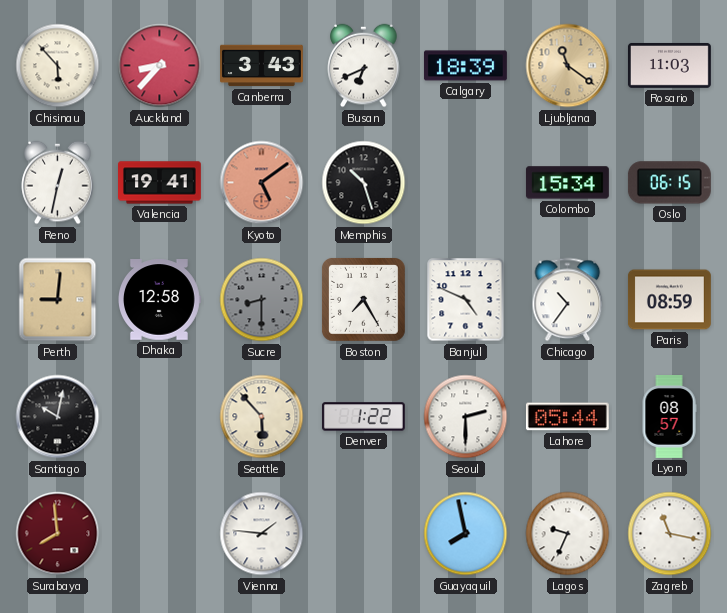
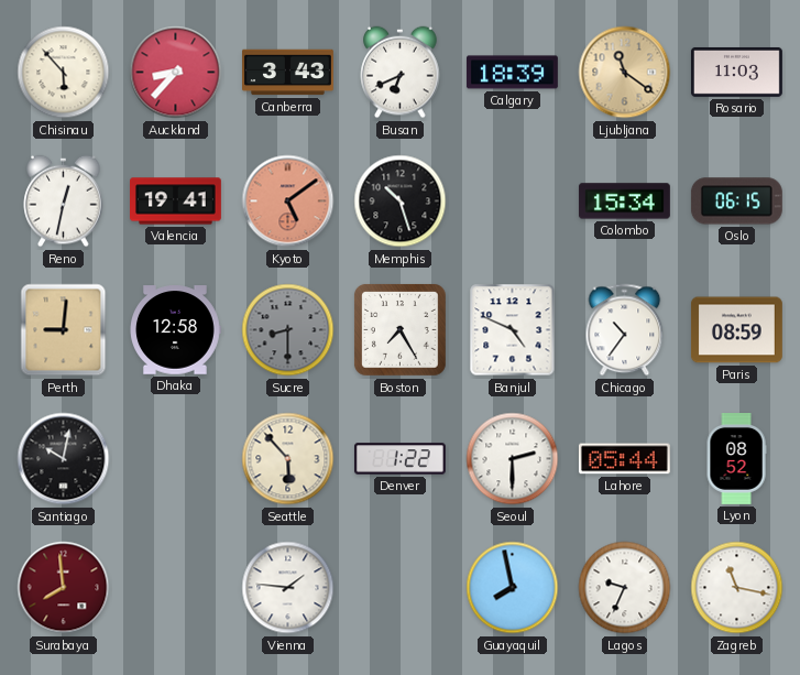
Lyon: 08:57 -> 08:52 (736, 459)
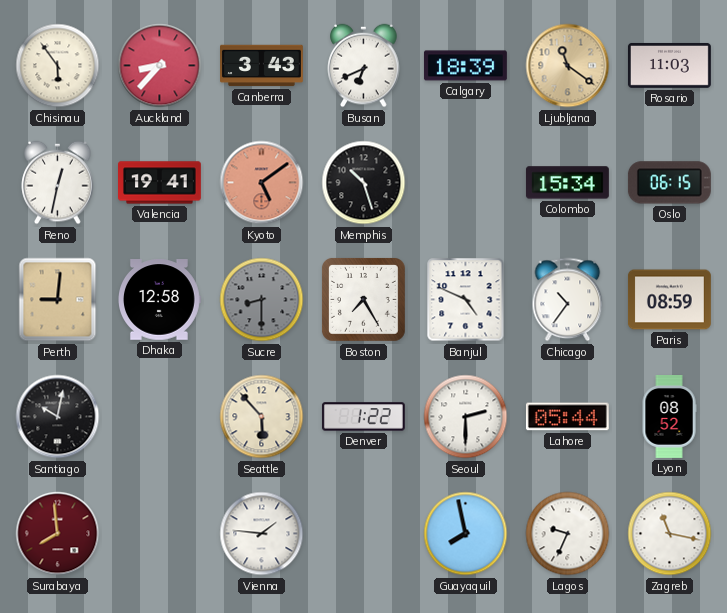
Chisinau: 5:53 -> 5:54 (58, 66)
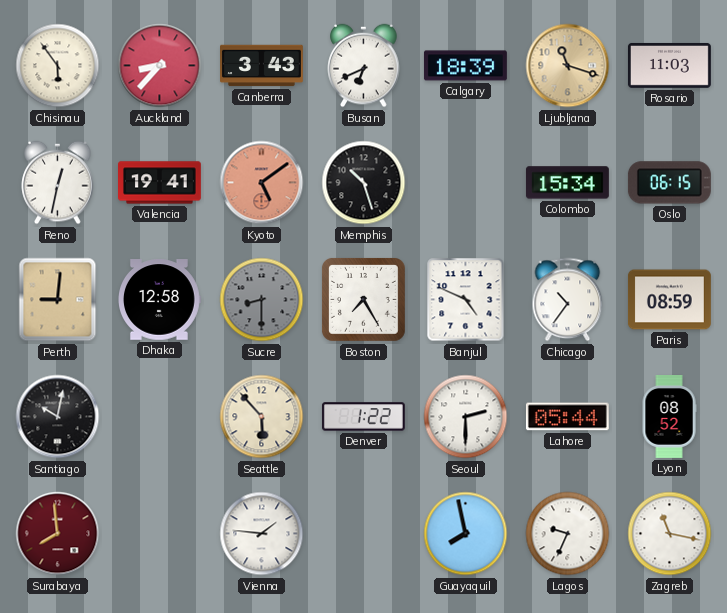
Ljubljana: 11:21 -> 11:18 (568, 66)
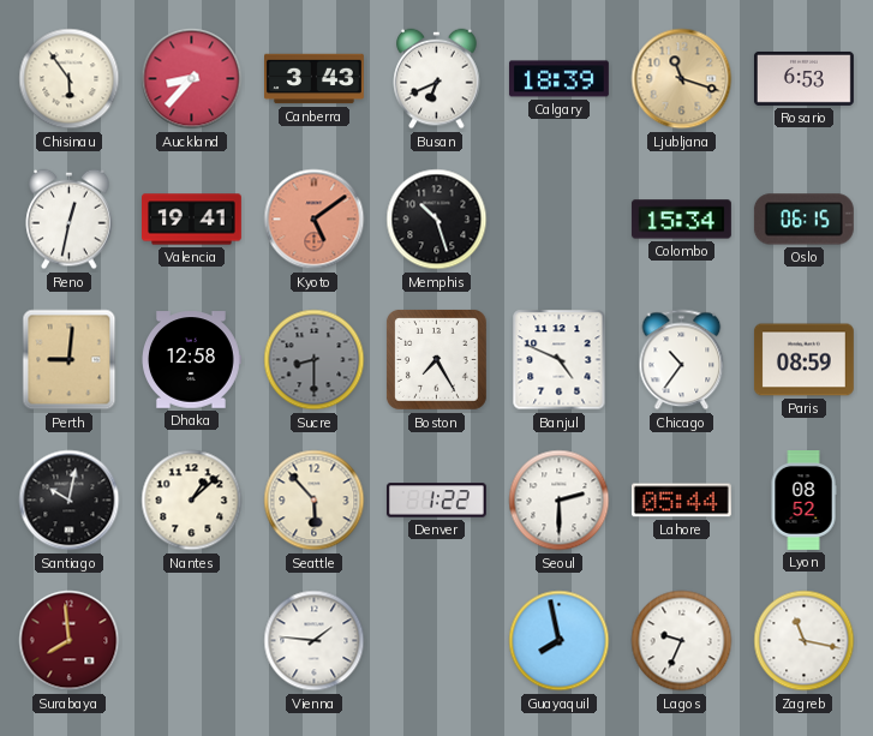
Rosario: 11:03 -> 6:53 (803, 78)
Nantes: none -> 1:08 (192, 501)
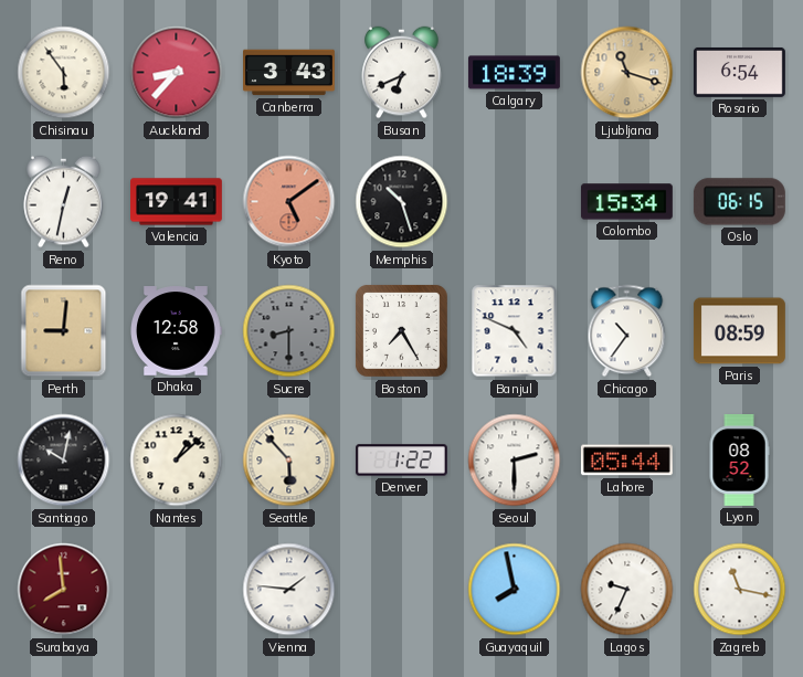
Rosario: 6:53 -> 6:54 (739, 72)
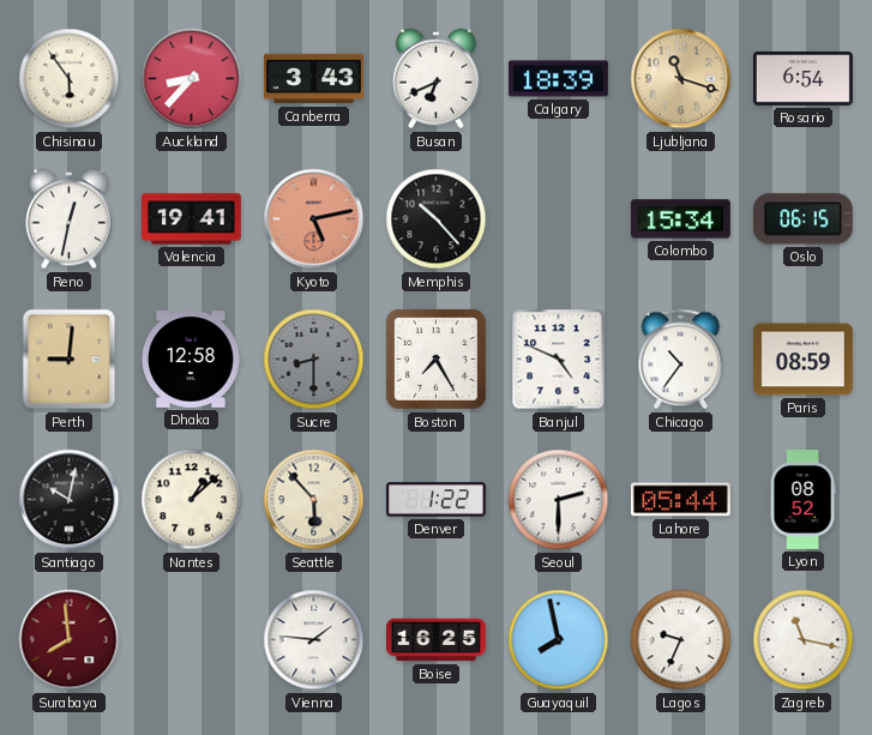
Kyoto: 5:09 -> 5:13 (314, 219)
Memphis: 10:27 -> 10:23 (437, 219)
Boise: none -> 16:25 (437, 640)
